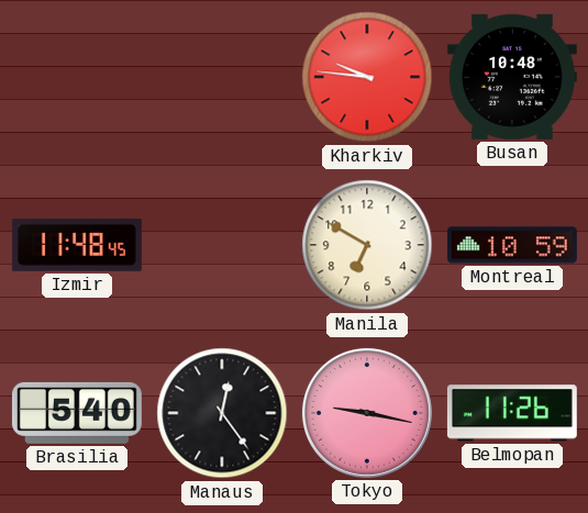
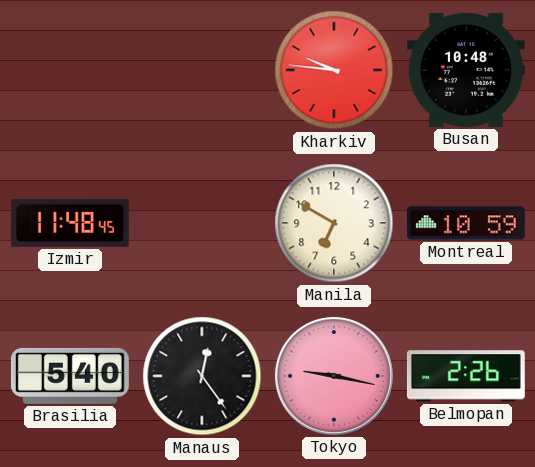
Belmopan: 11:26 -> 2:26 (466, 376)
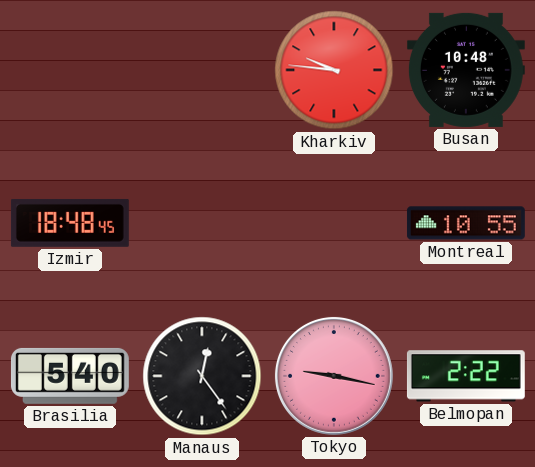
Izmir: 11:48 -> 18:48 (70, 223)
Manila: 6:50 -> none (334, 223)
Montreal: 10:59 -> 10:55 (466, 223)
Belmopan: 2:26 -> 2:22 (466, 376)
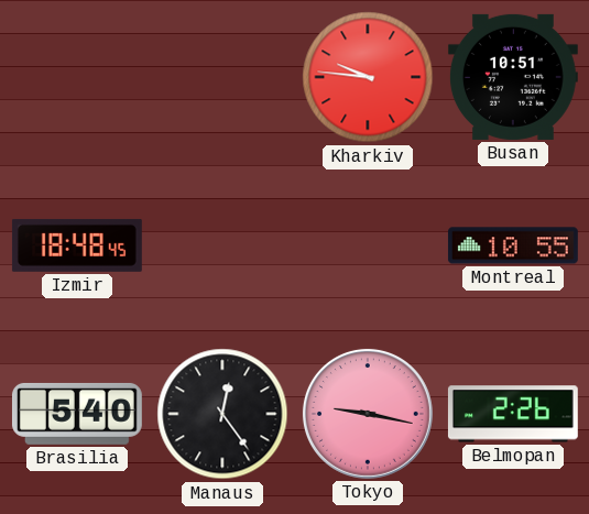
Busan: 10:48 -> 10:51 (513, 77)
Belmopan: 2:22 -> 2:26 (513, 414)
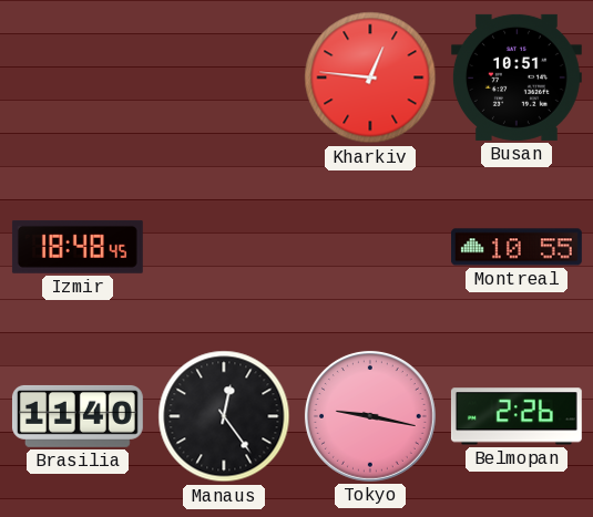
Kharkiv: 9:46 -> 12:46 (370, 77)
Brasilia: 5:40 -> 11:40 (78, 416)
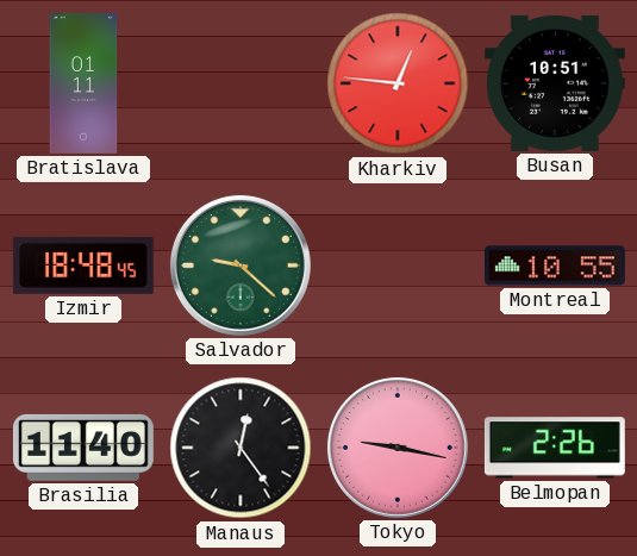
Bratislava: none -> 01:11 (83, 83)
Salvador: none -> 9:22 (241, 265)
